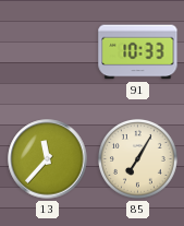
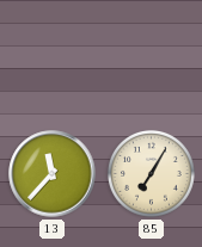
91: 10:33 -> none (138, 52)
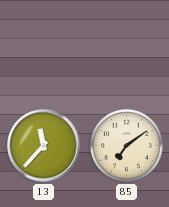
85: 7:05 -> 7:09 (126, 145)
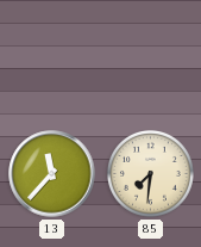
85: 7:09 -> 7:31 (150, 173)
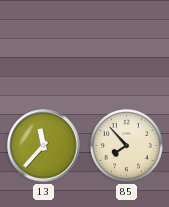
85: 7:31 -> 7:53 (126, 145)
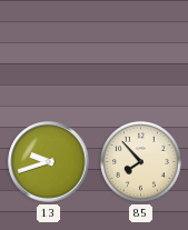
13: 11:37 -> 9:42 (49, 162)
